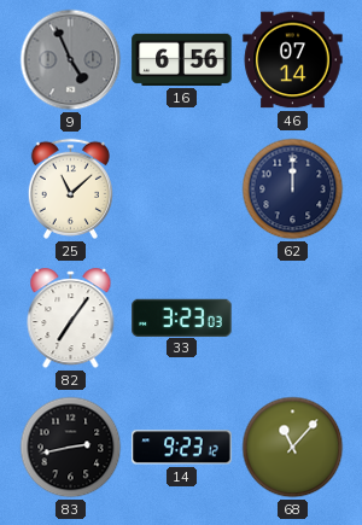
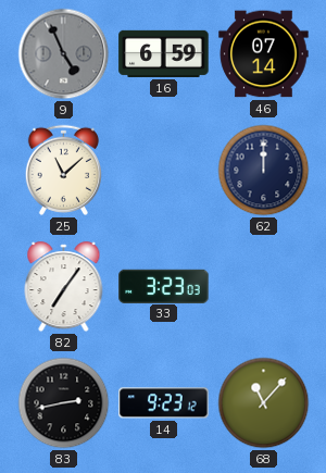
16: 6:56 -> 6:59 (164, 53)
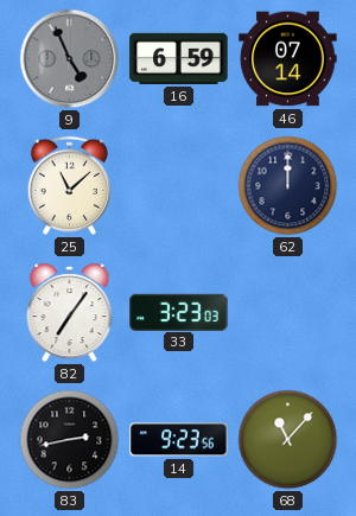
14: 9:23:12 -> 9:23:56 (179, 440)
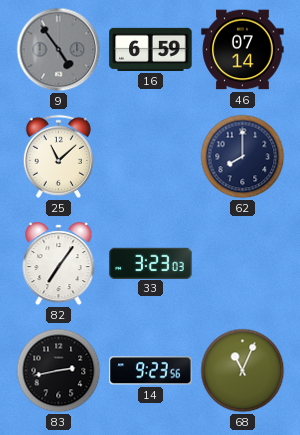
9: 4:56 -> 4:54 (59, 50)
62: 12:00 -> 8:00 (243, 157)
68: 11:07 -> 11:04 (243, 371)
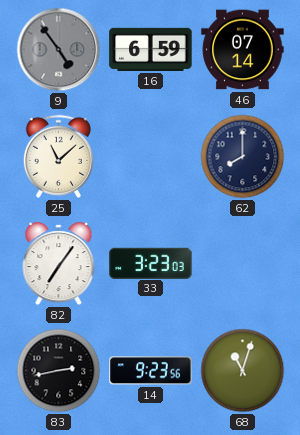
68: 11:04 -> 11:03 (243, 371)
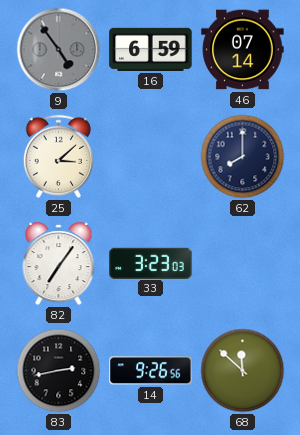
25: 11:08 -> 3:08 (58, 156)
14: 9:23 -> 9:26 (151, 371)
68: 11:03 -> 11:52 (243, 371)
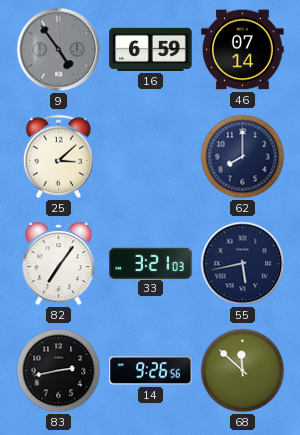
33: 3:23 -> 3:21 (151, 263)
55: none -> 5:43 (243, 264)
